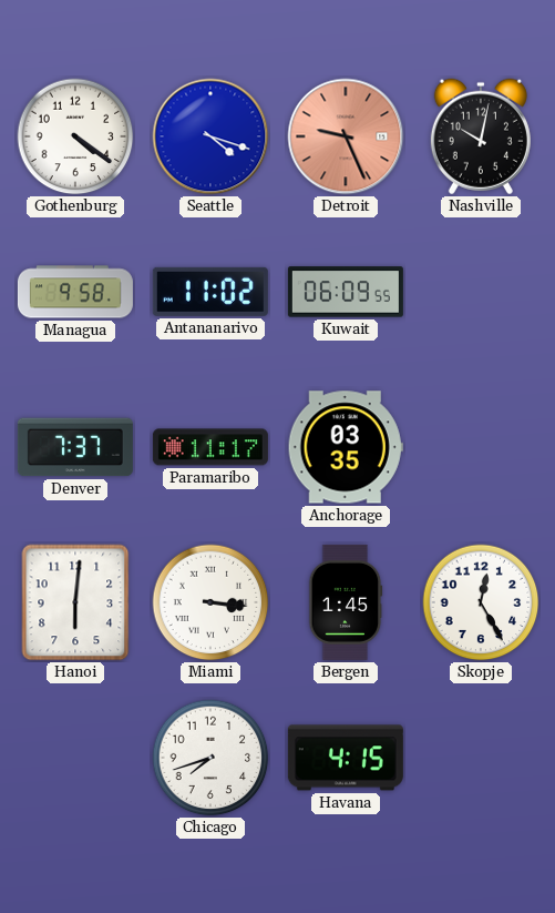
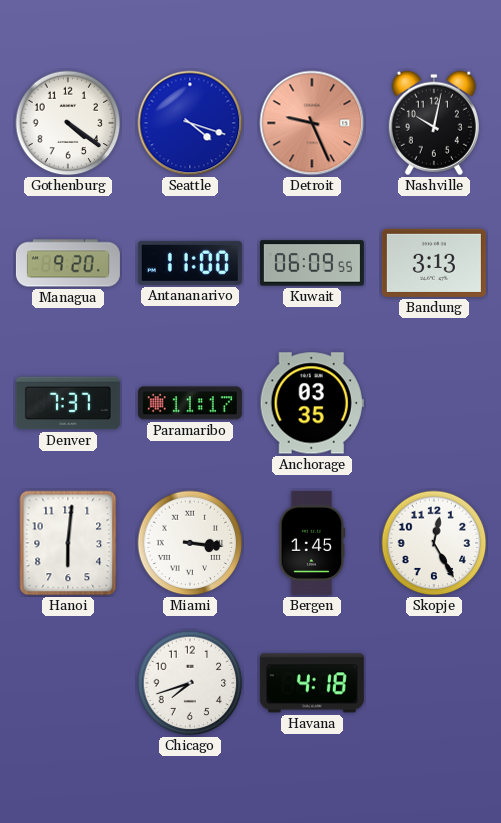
Managua: 9:58 -> 9:20 (68, 263)
Antananarivo: 11:02 -> 11:00 (190, 263)
Bandung: none -> 3:13 (434, 263)
Havana: 4:15 -> 4:18 (312, 683)
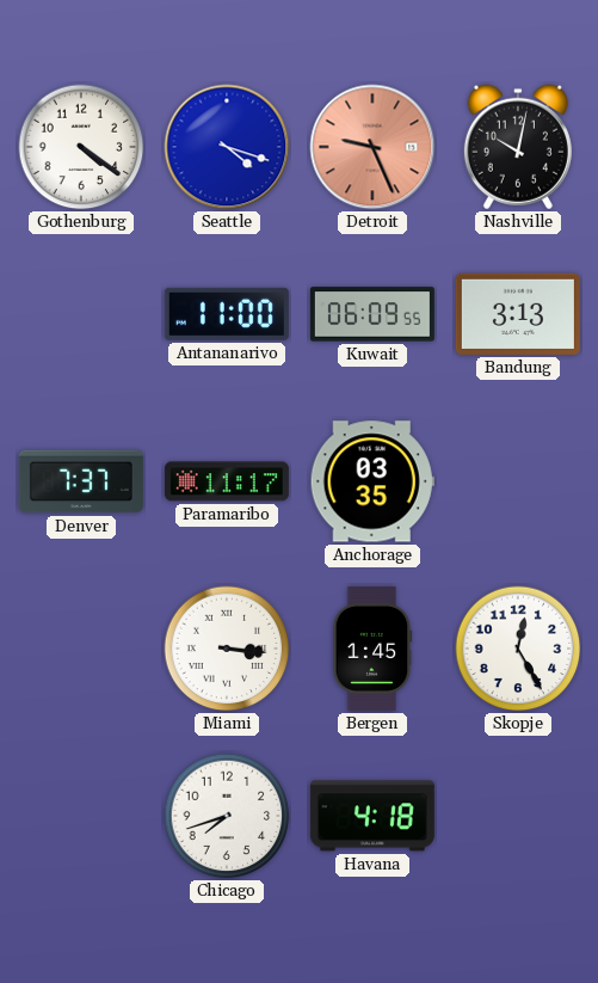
Managua: 9:20 -> none (68, 263)
Hanoi: 6:01 -> none (68, 543)
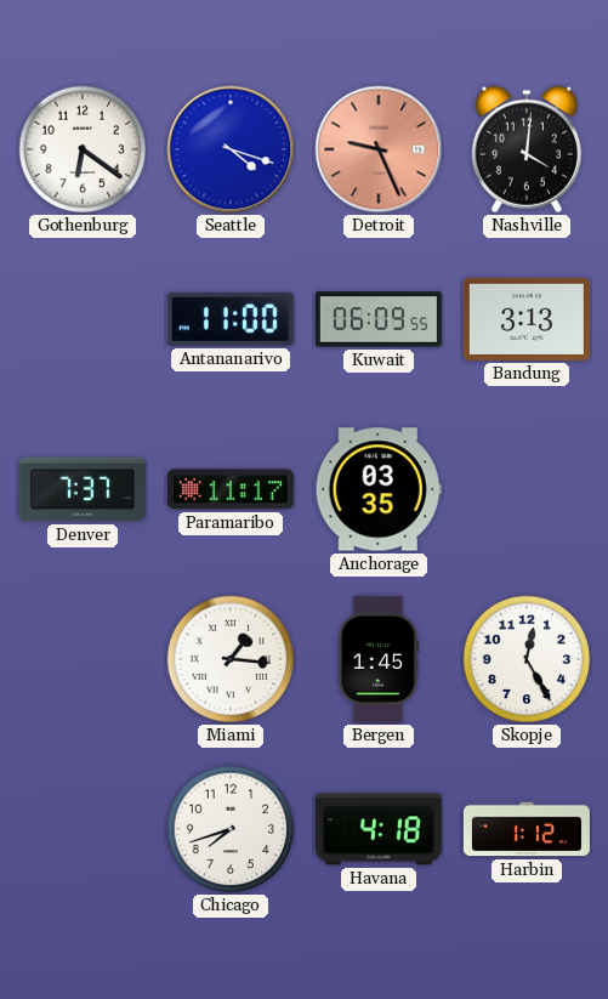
Gothenburg: 4:21 -> 6:21 (83, 149)
Nashville: 10:02 -> 4:01 (527, 149)
Miami: 3:16 -> 1:16 (231, 659)
Harbin: none -> 1:12 (527, 829)
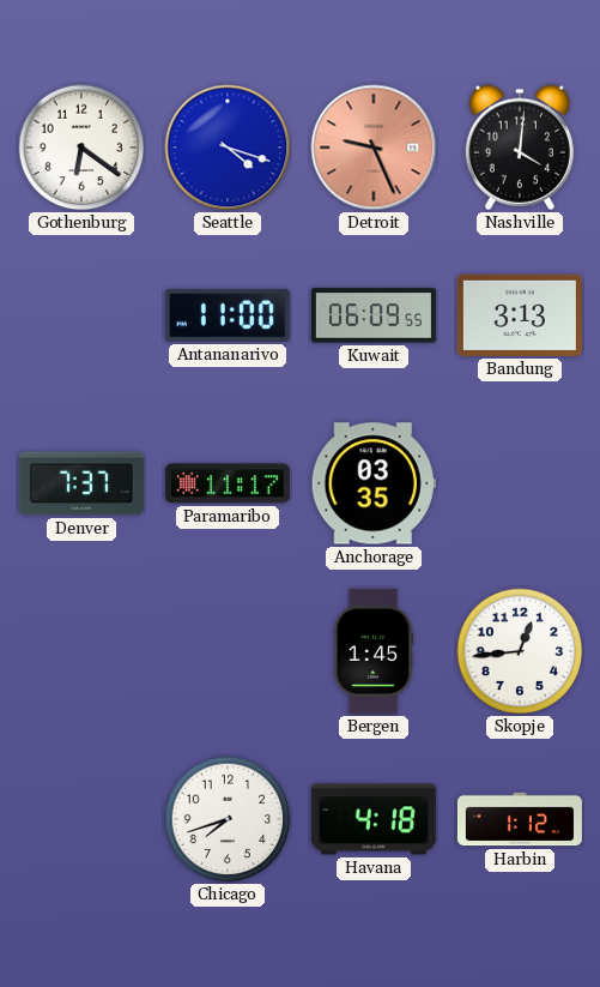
Miami: 1:16 -> none (231, 659)
Skopje: 12:25 -> 12:44 (520, 651)
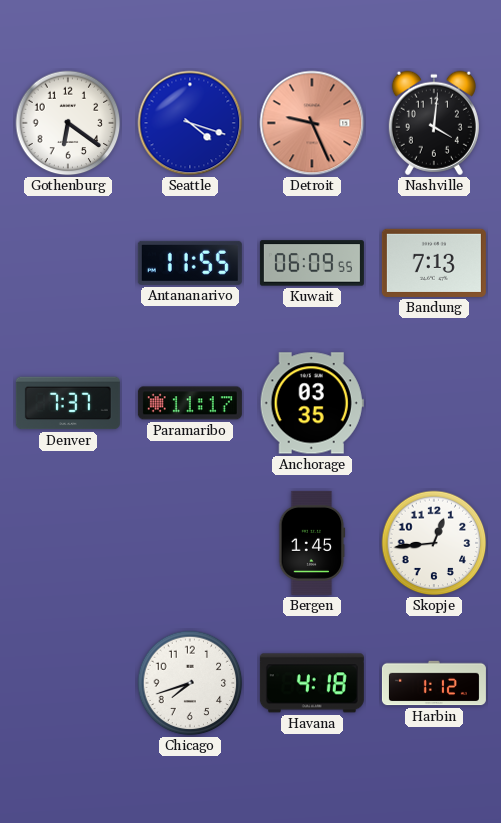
Antananarivo: 11:00 -> 11:55 (190, 263)
Bandung: 3:13 -> 7:13 (434, 263)
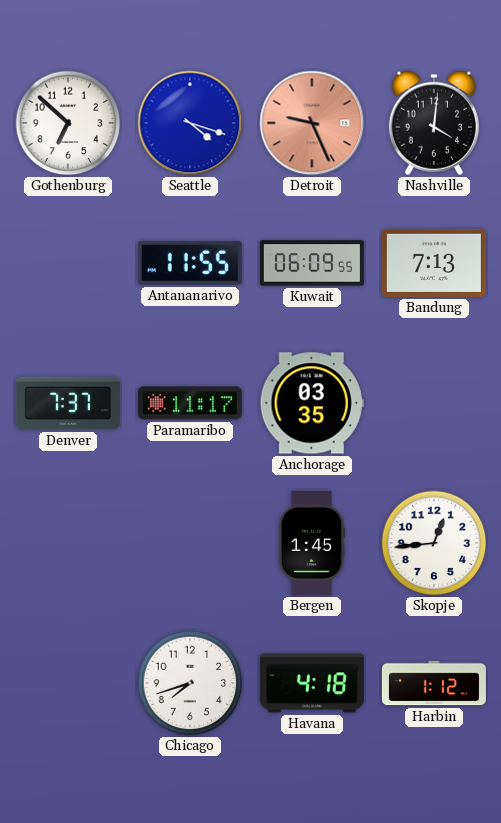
Gothenburg: 6:21 -> 6:52 (68, 123)
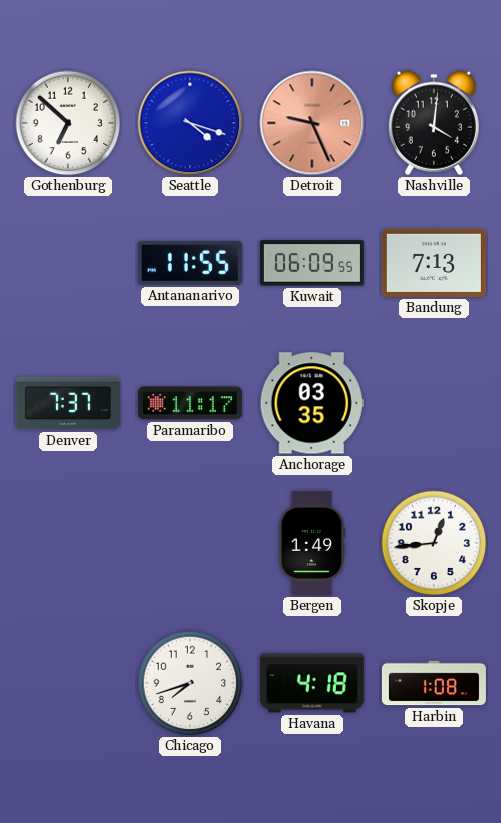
Bergen: 1:45 -> 1:49 (312, 543)
Harbin: 1:12 -> 1:08 (434, 683)
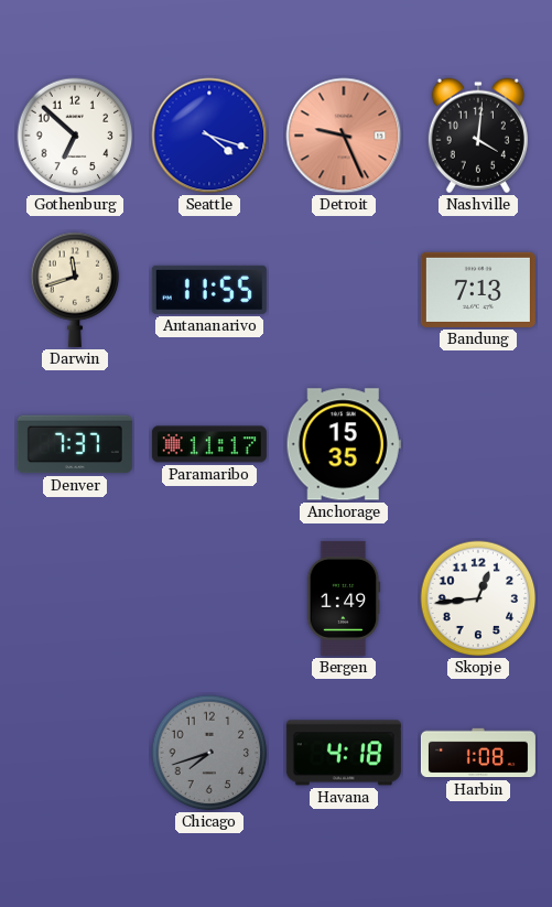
Darwin: none -> 11:42 (75, 290)
Kuwait: 06:09 -> none (312, 263)
Anchorage: 03:35 -> 15:35 (344, 444)
Chicago dial: white -> grey (209, 753)
